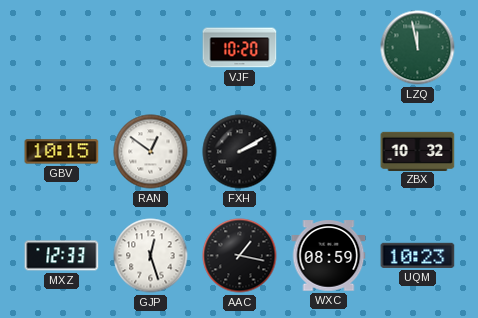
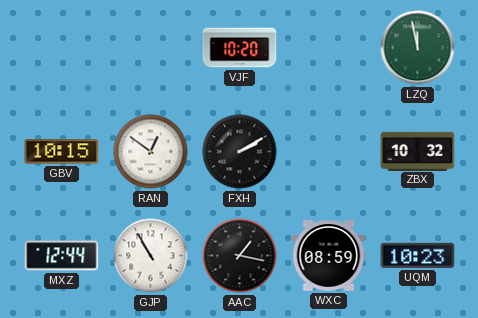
MXZ: 12:33 -> 12:44 (62, 256)
GJP: 12:27 -> 10:55 (151, 256)
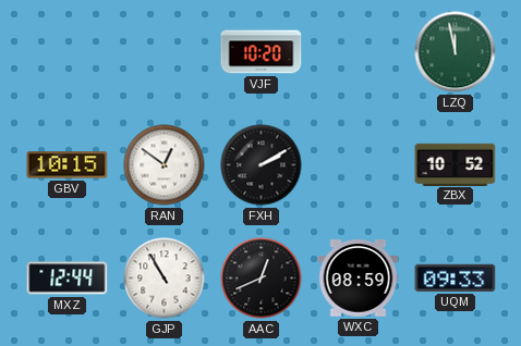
ZBX: 10:32 -> 10:52 (456, 164)
AAC: 1:17 -> 12:41 (262, 279)
UQM: 10:23 -> 09:33 (456, 277)
